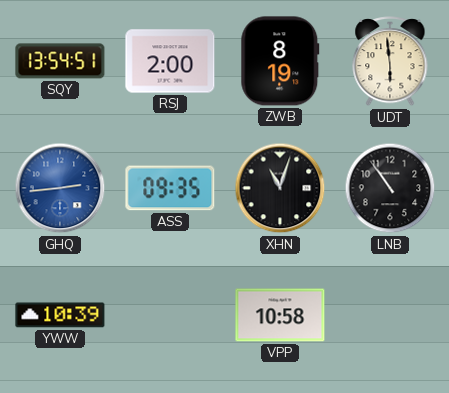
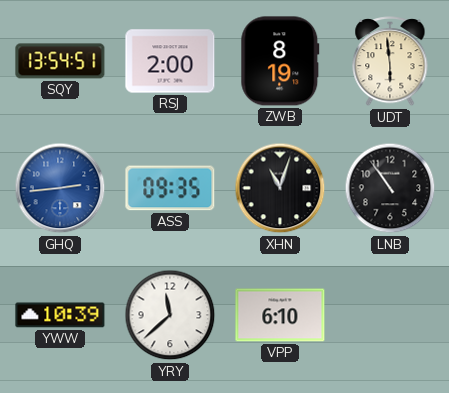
YRY: none -> 11:38 (170, 315)
VPP: 10:58 -> 6:10 (280, 315)
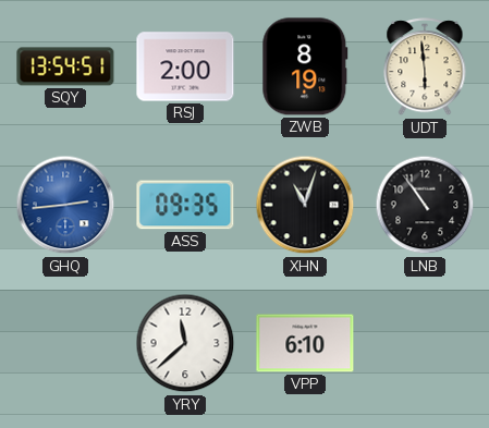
YWW: 10:39 -> none (60, 315)
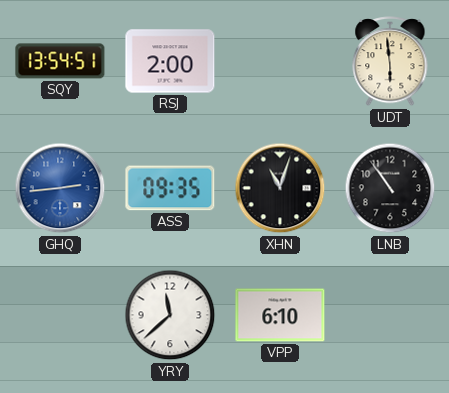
ZWB: 8:19 -> none (305, 66)
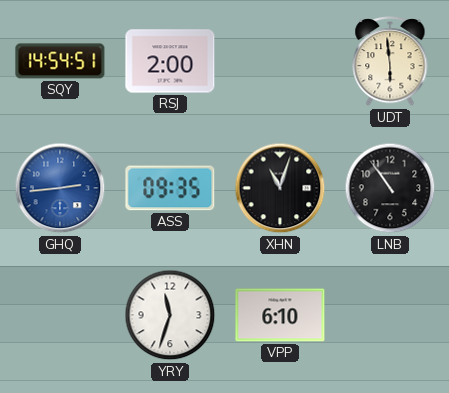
SQY: 13:54 -> 14:54 (60, 61)
YRY: 11:38 -> 11:33 (170, 315)
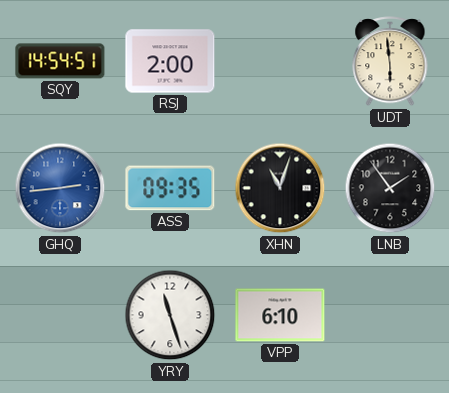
LNB: 10:54 -> 1:54 (390, 188)
YRY: 11:33 -> 11:27 (170, 315)
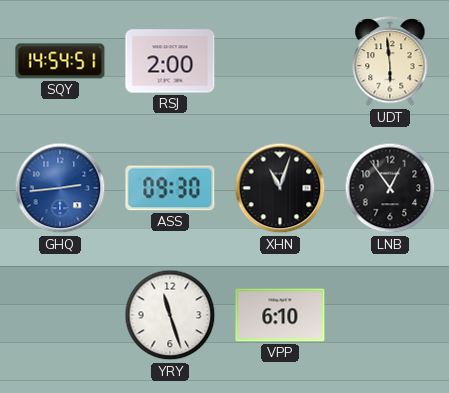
ASS: 09:35 -> 09:30 (170, 188)
LNB: 1:54 -> 12:54 (390, 188)
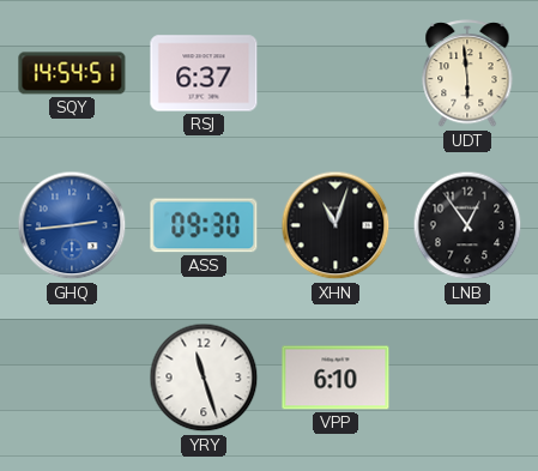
RSJ: 2:00 -> 6:37 (204, 73)
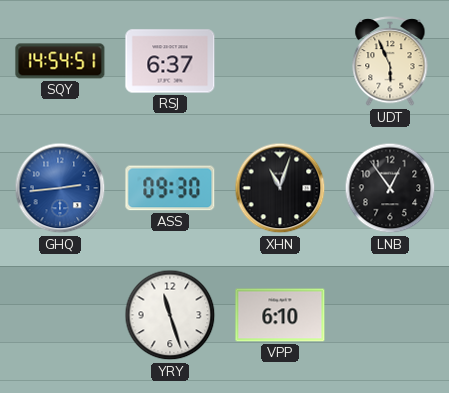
UDT: 5:59 -> 5:56 (390, 62)
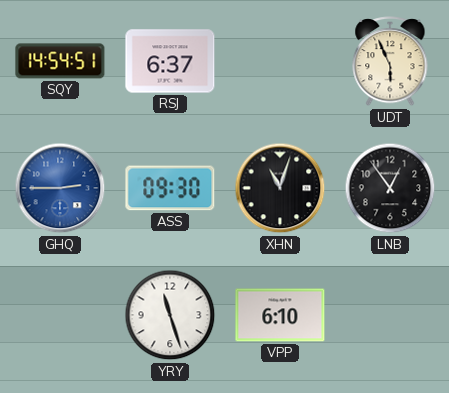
GHQ: 2:44 -> 2:45 (60, 188)
